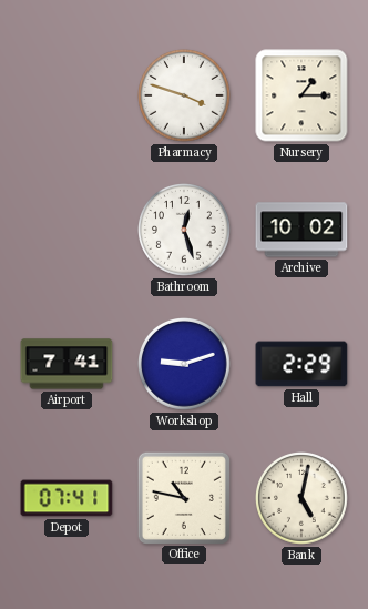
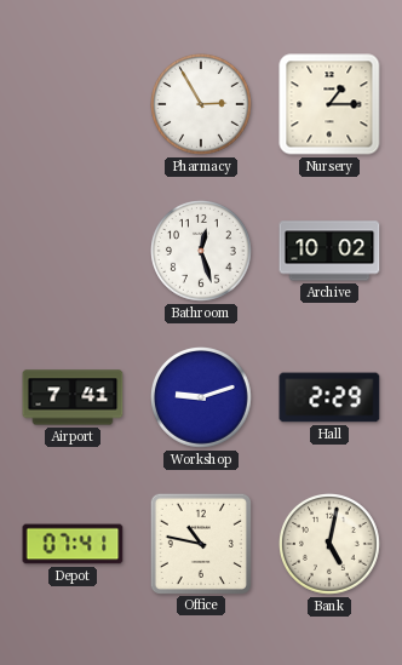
Pharmacy: 3:48 -> 2:55 (202, 105)
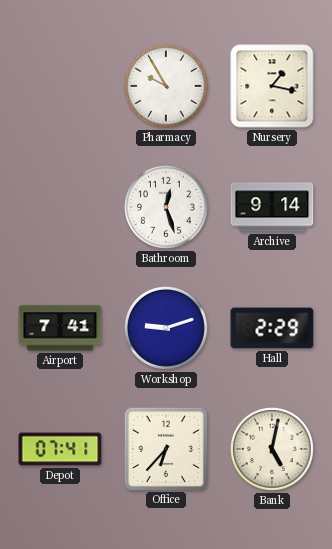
Pharmacy: 2:55 -> 9:55 (167, 87)
Nursery: 1:15 -> 1:17 (272, 86)
Archive: 10:02 -> 9:14 (272, 207)
Office: 10:47 -> 6:37 (165, 448)
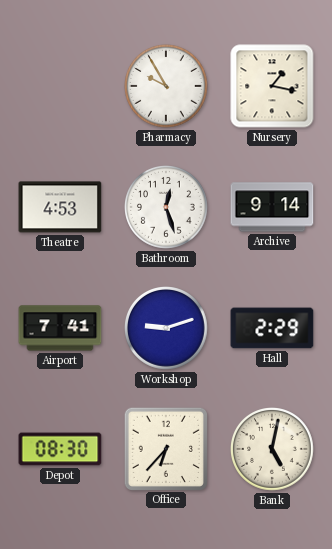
Theatre: none -> 4:53 (60, 207)
Depot: 07:41 -> 08:30 (60, 449)
